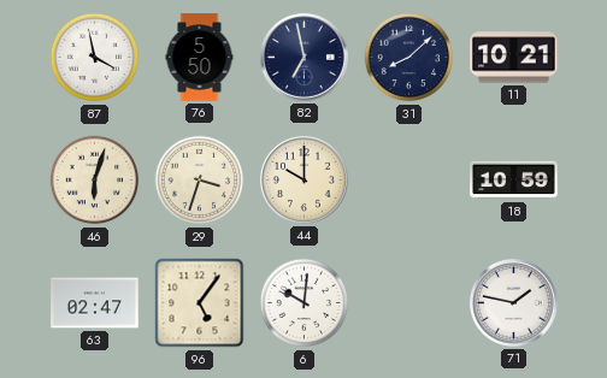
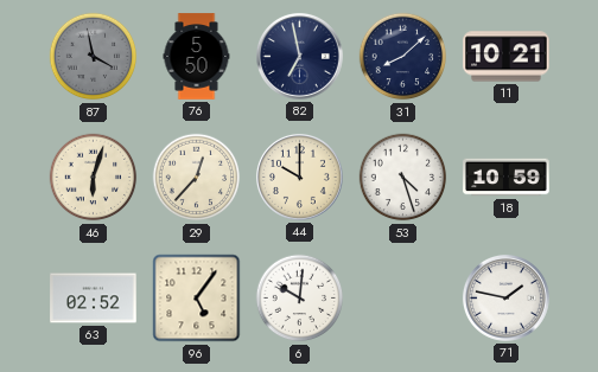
87 dial: white -> grey (94, 57)
29: 3:33 -> 12:37 (197, 178)
53: none -> 4:27 (403, 178)
63: 02:47 -> 02:52 (94, 299)
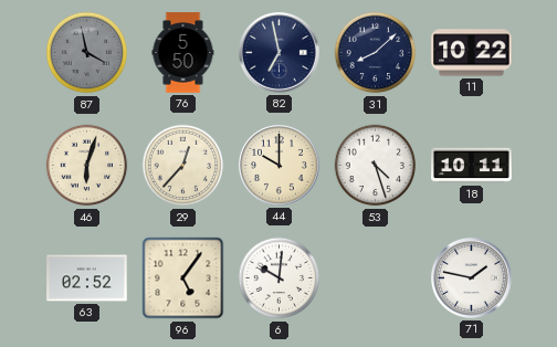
11: 10:21 -> 10:22 (472, 53)
18: 10:59 -> 10:11 (472, 166)
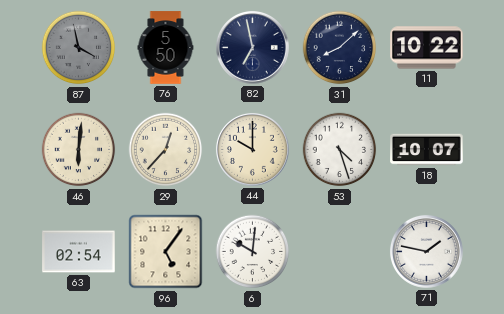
46: 6:03 -> 6:01 (79, 150)
18: 10:11 -> 10:07 (427, 150)
63: 02:52 -> 02:54 (79, 252)
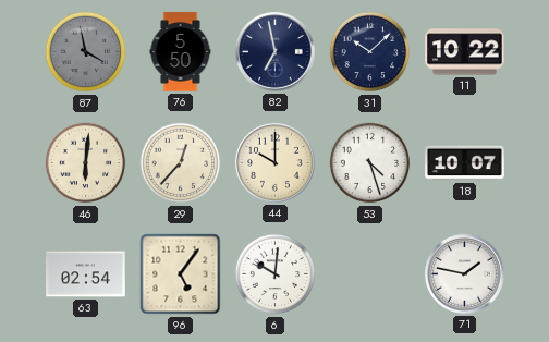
31: 8:08 -> 10:08 (370, 52)
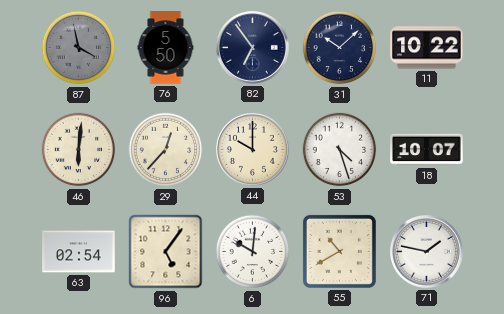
82: 6:58 -> 6:54 (252, 47)
55: none -> 10:40 (339, 251)
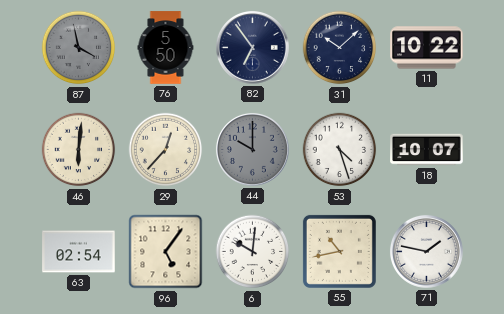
44 dial: cream -> grey (252, 149)
55: 10:40 -> 10:43 (339, 251)
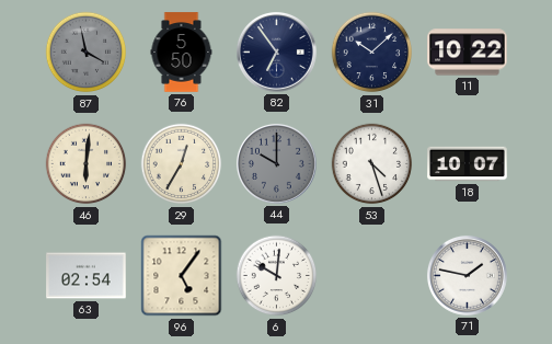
29: 12:37 -> 12:35 (182, 164)
55: 10:43 -> none (339, 251)
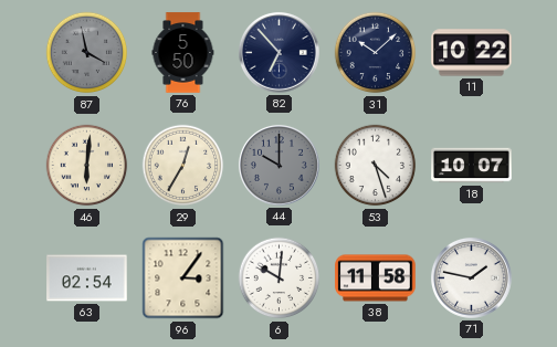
82: 6:54 -> 6:53 (278, 52)
96: 5:06 -> 3:06 (183, 278)
38: none -> 11:58 (376, 278)
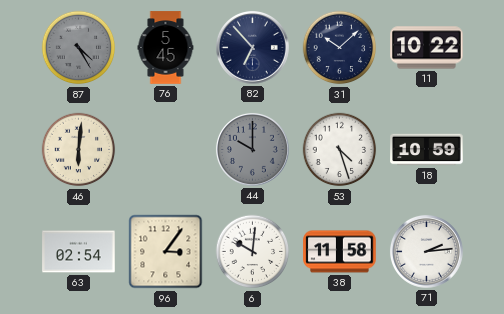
87: 3:58 -> 4:25 (79, 48)
76: 5:50 -> 5:45 (166, 48)
29: 12:35 -> none (183, 166)
18: 10:07 -> 10:59 (427, 150)
71: 1:47 -> 2:14 (426, 251)
